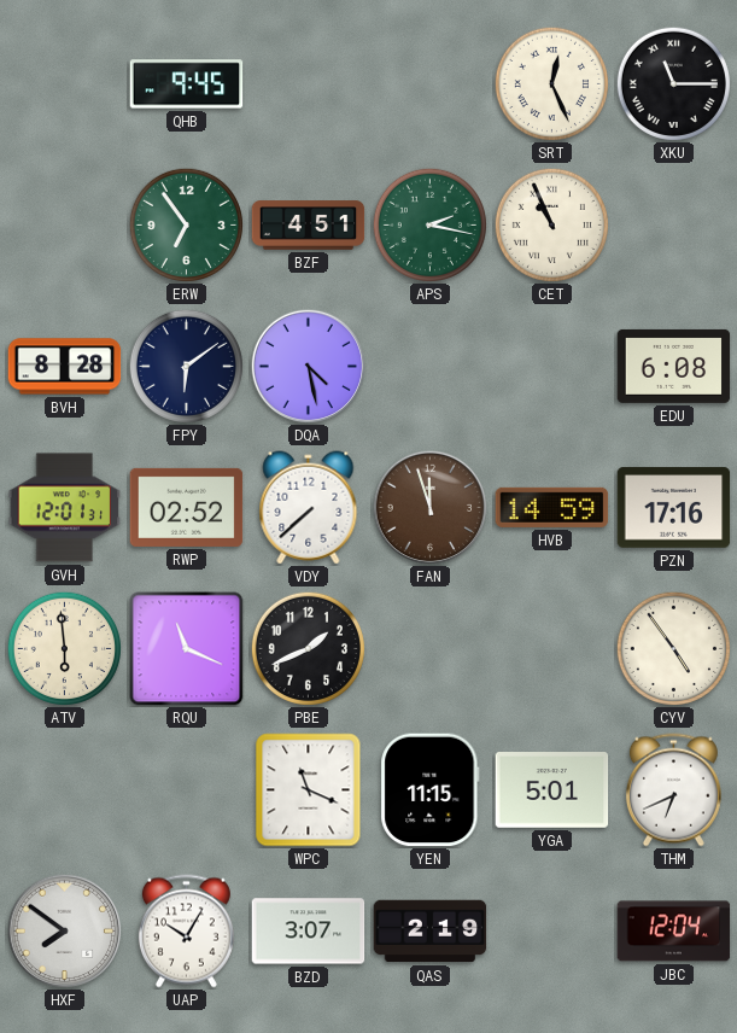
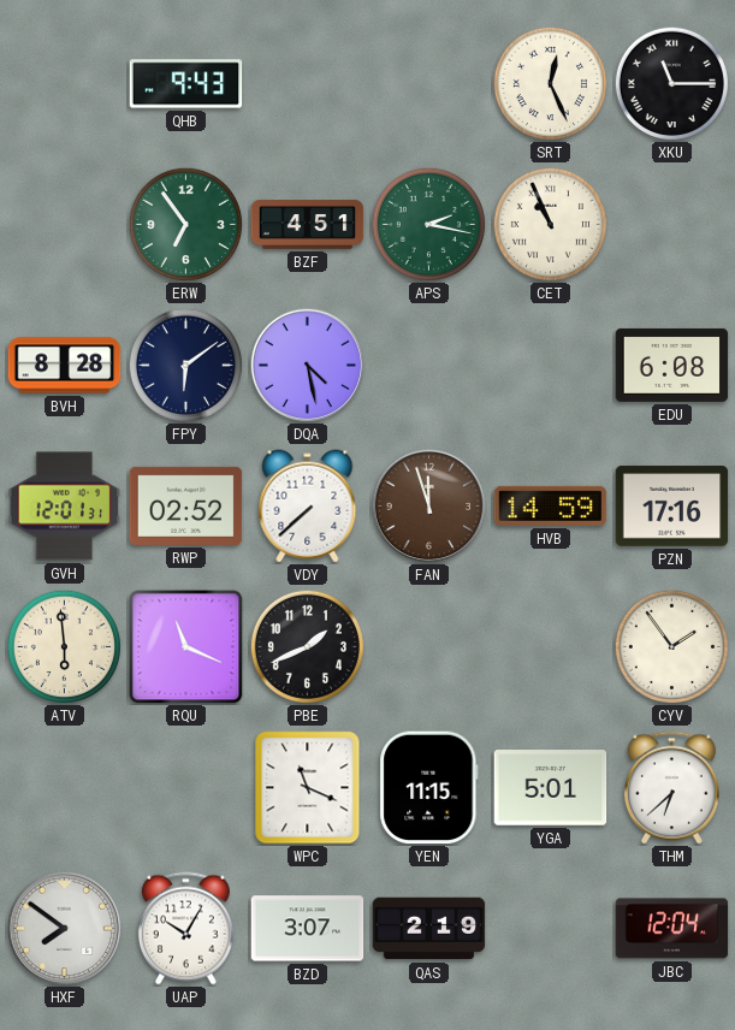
QHB: 9:45 -> 9:43 (186, 84)
CYV: 4:54 -> 1:54 (671, 646)
THM: 6:41 -> 6:38 (671, 788)
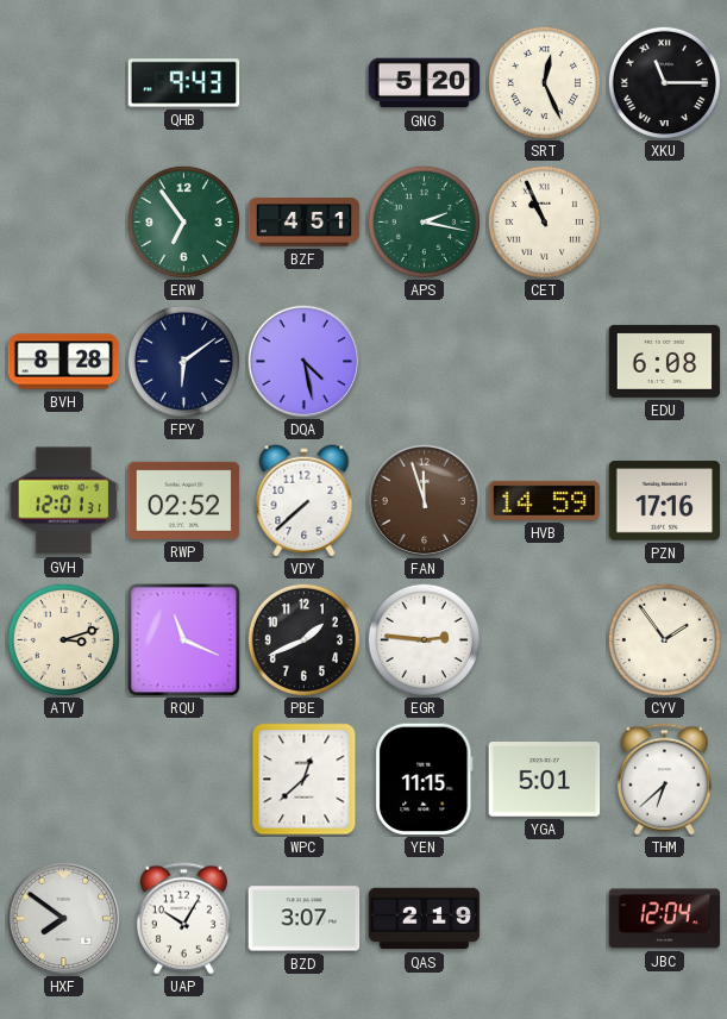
GNG: none -> 5:20 (425, 83)
ATV: 5:59 -> 3:12 (63, 639)
EGR: none -> 2:46 (424, 639)
WPC: 11:19 -> 12:38 (305, 780)
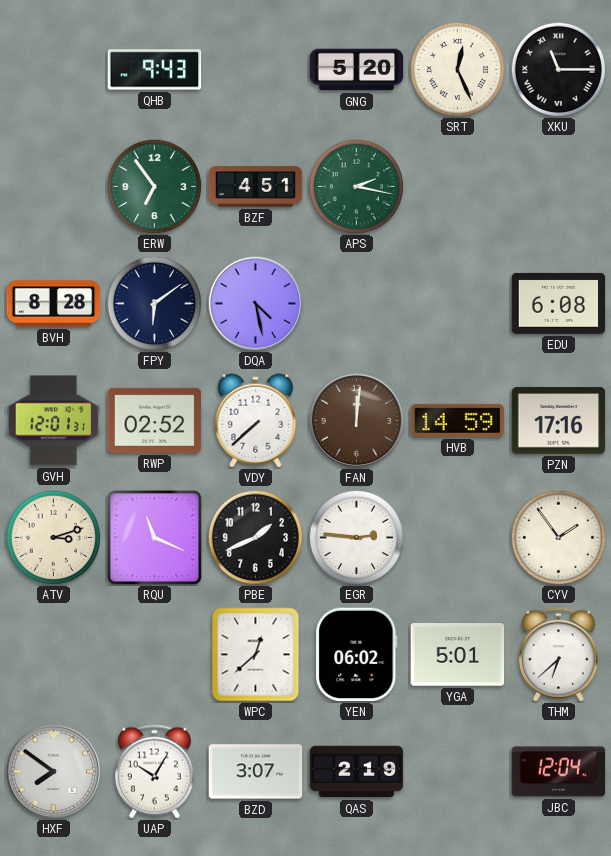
CET: 10:56 -> none (544, 221)
FAN: 11:57 -> 12:01 (356, 420)
YEN: 11:15 -> 06:02 (357, 655)
